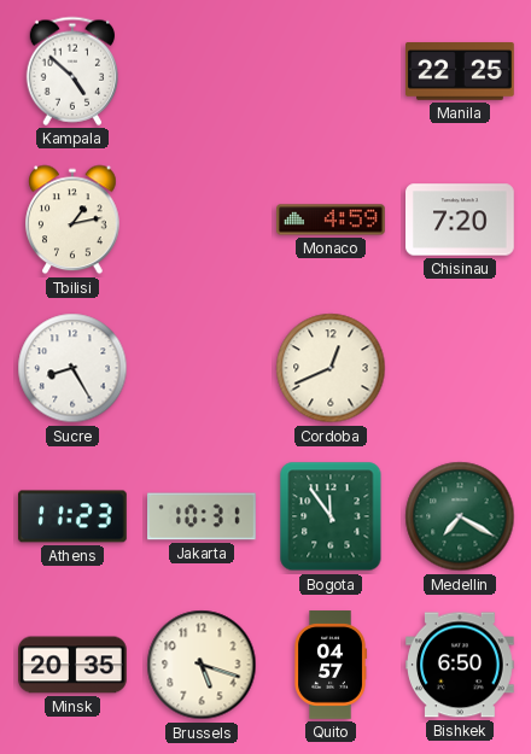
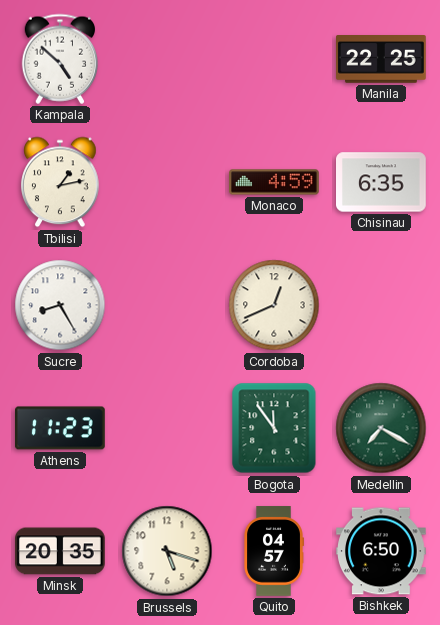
Chisinau: 7:20 -> 6:35 (381, 182)
Jakarta: 10:31 -> none (203, 516)
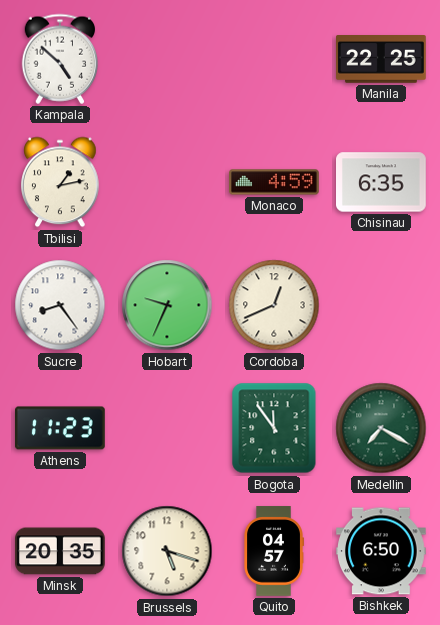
Sucre: 8:25 -> 8:24 (60, 305)
Hobart: none -> 9:34 (167, 305)
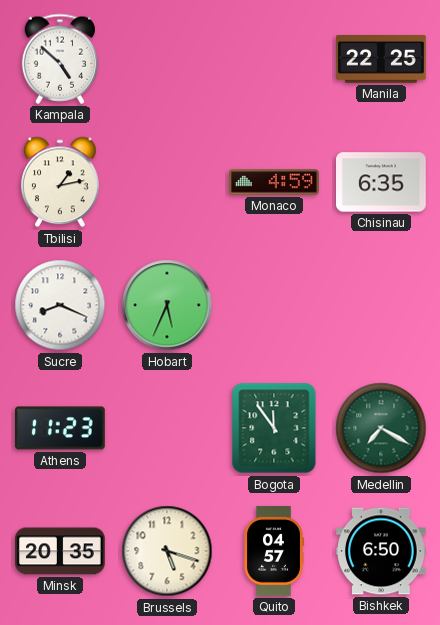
Sucre: 8:24 -> 8:19 (60, 305)
Hobart: 9:34 -> 5:34 (167, 305)
Cordoba: 12:41 -> none (274, 305)
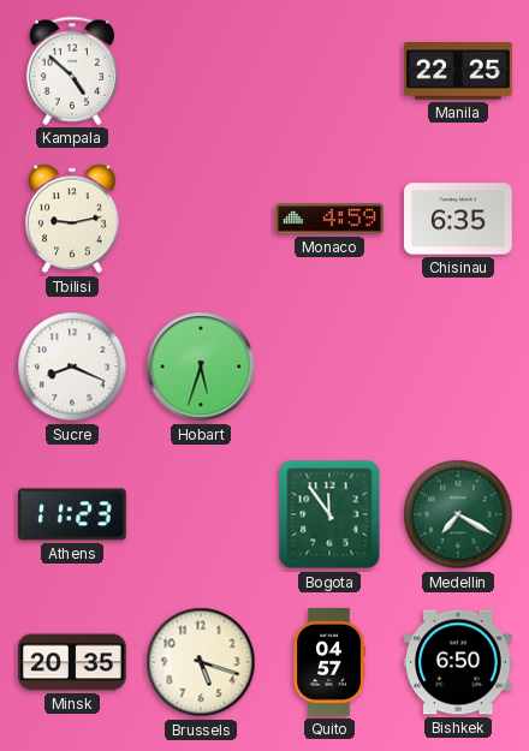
Tbilisi: 1:13 -> 9:13 (72, 219)
Hobart: 5:34 -> 5:33 (201, 366)
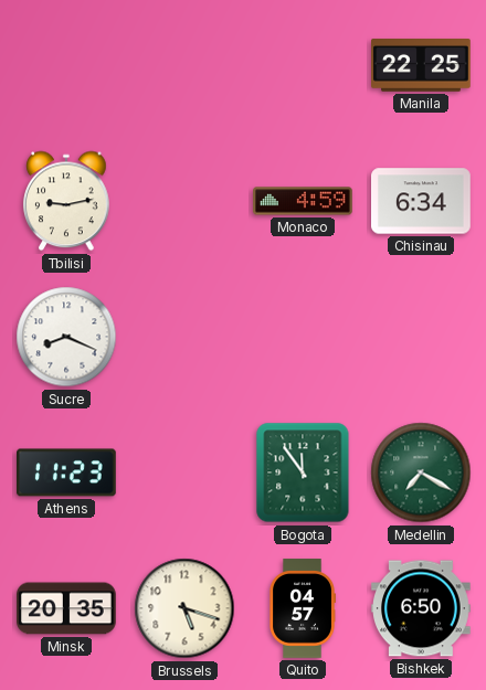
Kampala: 4:52 -> none (71, 71)
Chisinau: 6:35 -> 6:34 (421, 201)
Hobart: 5:33 -> none (201, 366)
